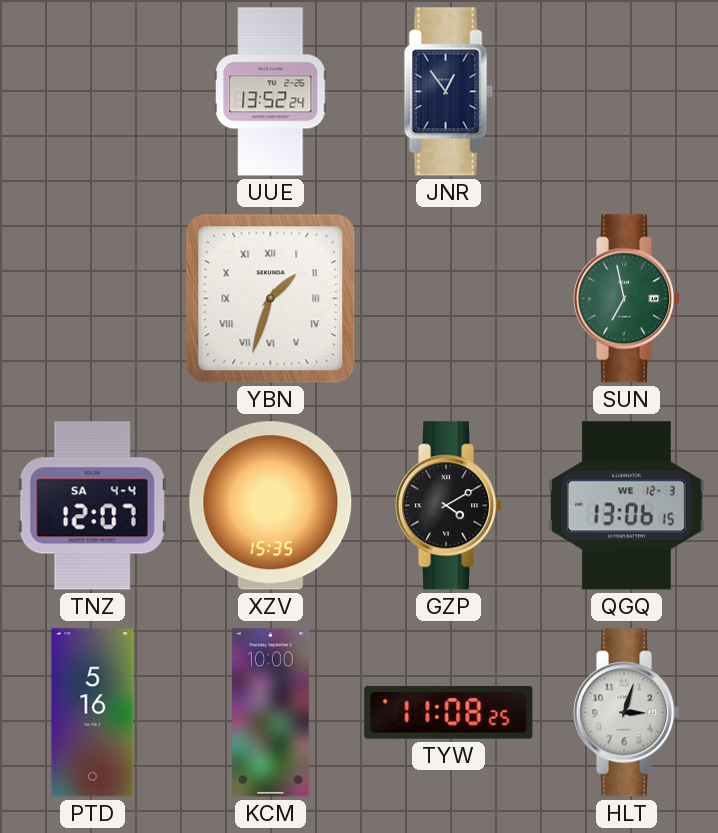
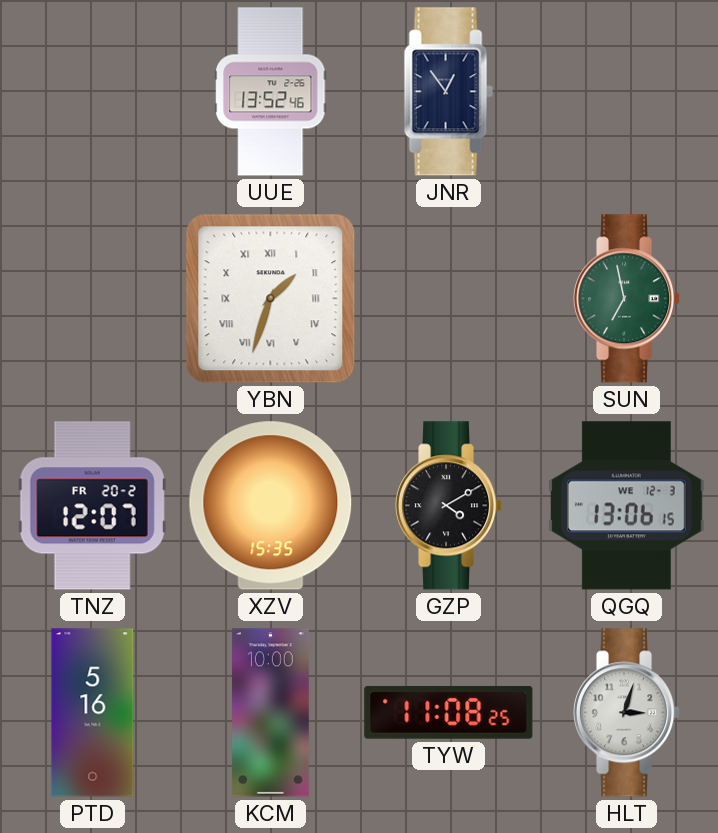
UUE: 13:52:24 -> 13:52:46 (271, 92)
TNZ date: SA 4-4 -> FR 20-2 (92, 506)
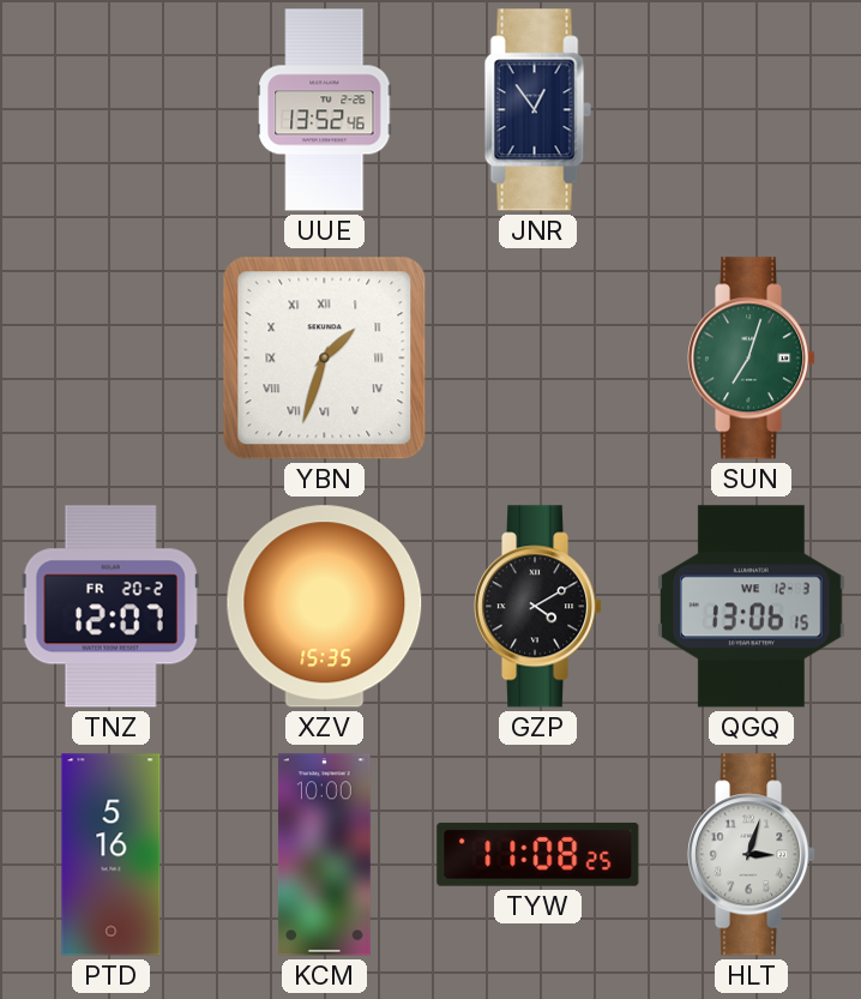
SUN: 6:58 -> 7:03 (752, 359)
